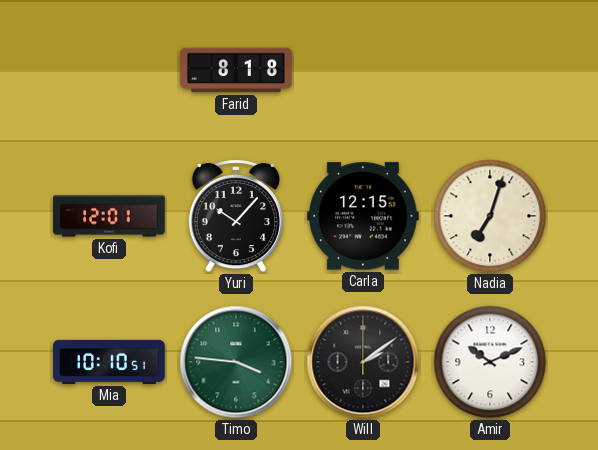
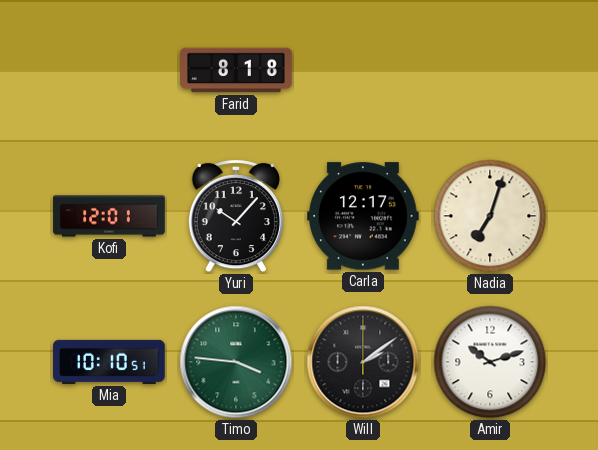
Carla: 12:15 -> 12:17 (364, 216)
Amir: 10:11 -> 10:12 (490, 362)
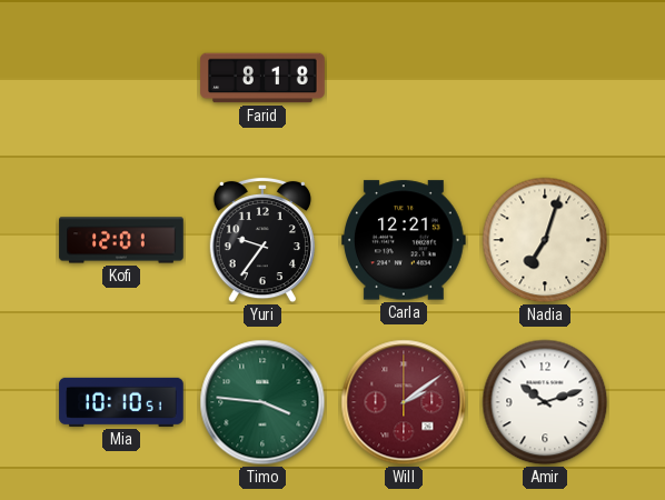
Yuri: 10:07 -> 9:36 (262, 240)
Carla: 12:17 -> 12:21 (405, 240)
Will dial: black -> burgundy (404, 402)
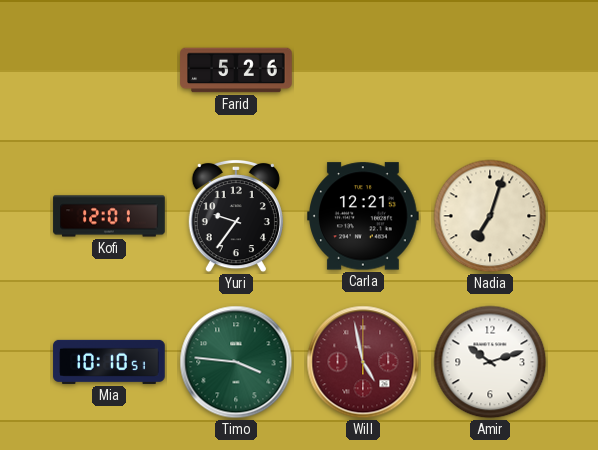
Farid: 8:18 -> 5:26 (236, 70)
Will: 2:09 -> 4:58 (363, 362)
